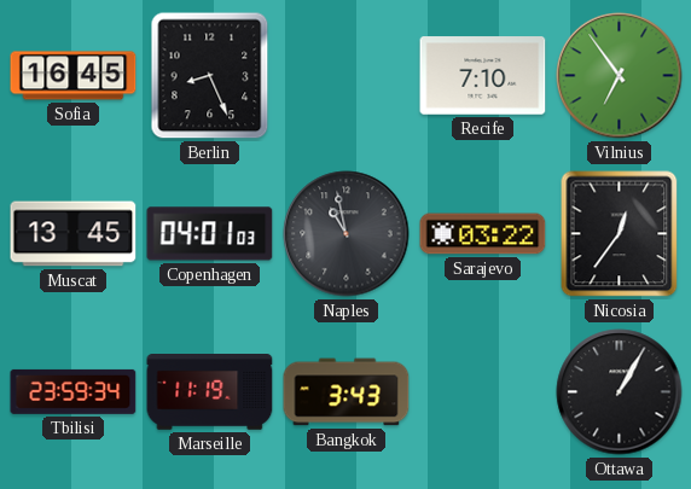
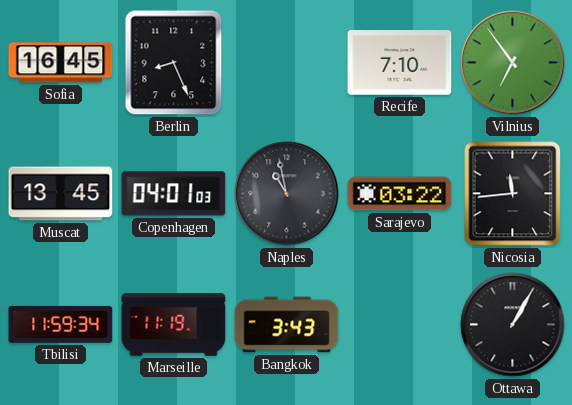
Nicosia: 12:36 -> 11:44 (513, 194)
Tbilisi: 23:59 -> 11:59 (61, 324)
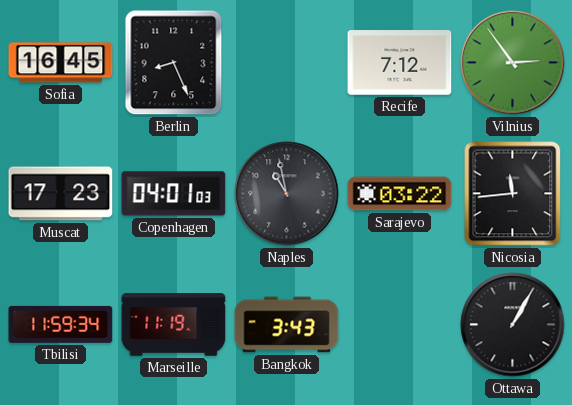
Recife: 7:10 -> 7:12 (400, 63)
Vilnius: 6:54 -> 2:54 (513, 63)
Muscat: 13:45 -> 17:23 (61, 194)
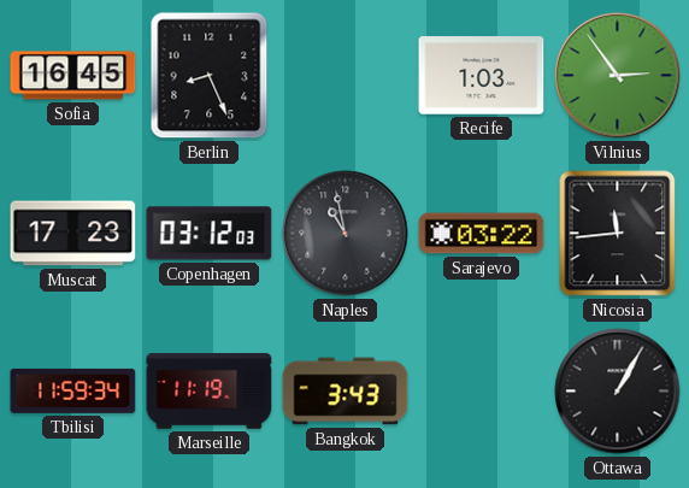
Recife: 7:12 -> 1:03 (482, 76)
Copenhagen: 04:01 -> 03:12 (210, 234)
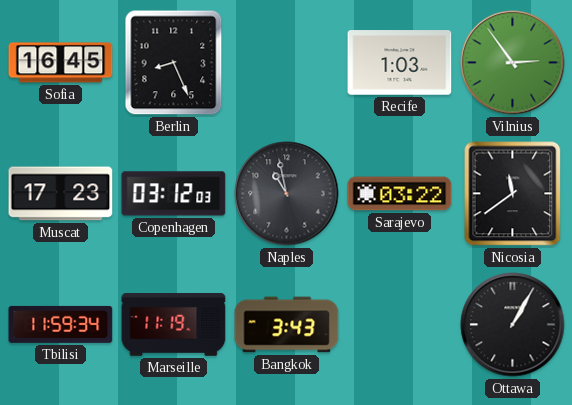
Nicosia: 11:44 -> 11:39 (513, 194)
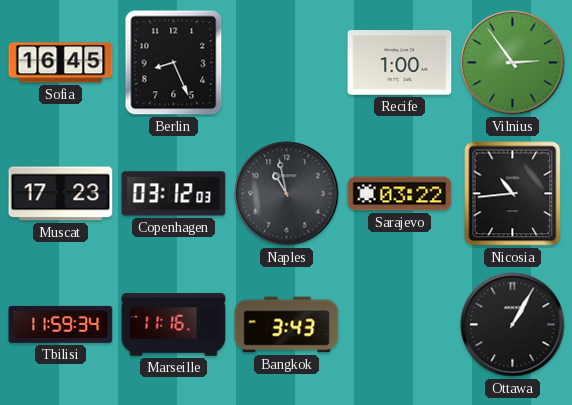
Recife: 1:03 -> 1:00 (400, 63)
Nicosia: 11:39 -> 10:44 (513, 194)
Marseille: 11:19 -> 11:16 (174, 325)
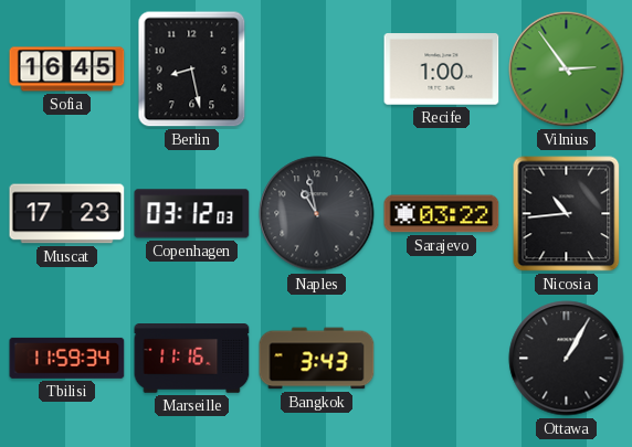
Berlin: 8:26 -> 8:28 (192, 70)
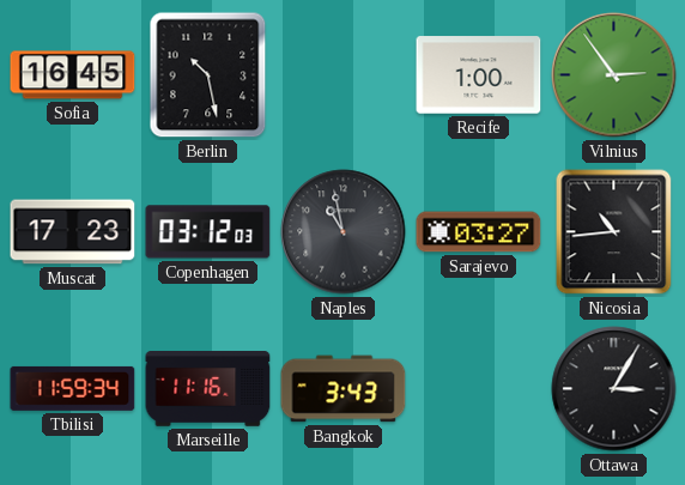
Berlin: 8:28 -> 10:28 (208, 75)
Sarajevo: 03:22 -> 03:27 (479, 232)
Ottawa: 1:05 -> 3:05 (614, 389)
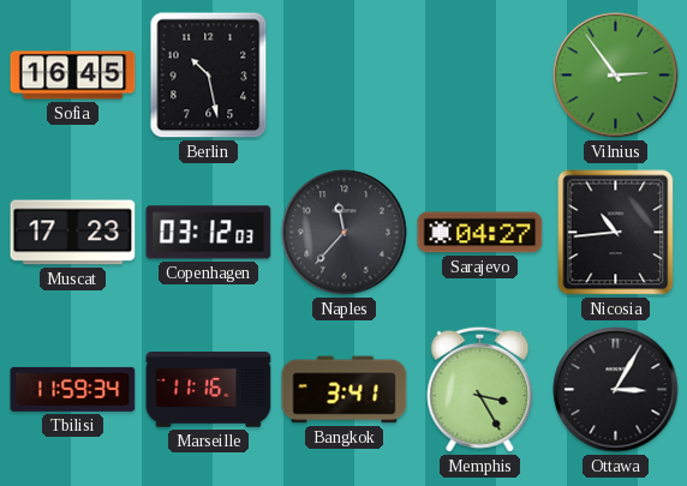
Recife: 1:00 -> none (479, 75)
Naples: 10:58 -> 11:37 (345, 233)
Sarajevo: 03:27 -> 04:27 (480, 233)
Bangkok: 3:43 -> 3:41 (345, 390)
Memphis: none -> 3:25 (480, 389)
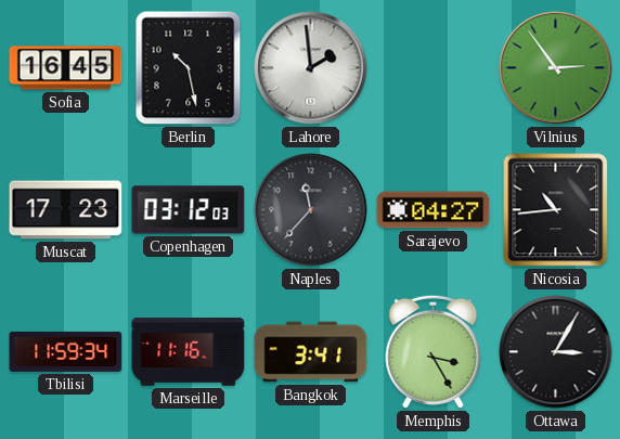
Lahore: none -> 1:59 (311, 68)
